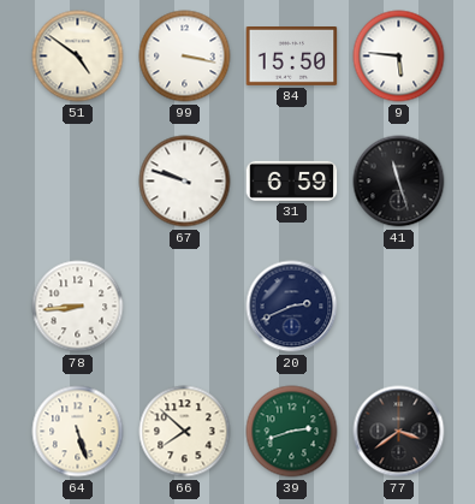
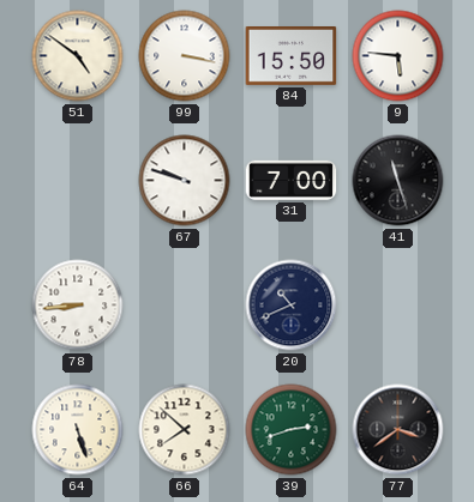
31: 6:59 -> 7:00 (292, 180)
20: 2:41 -> 10:41 (292, 306)
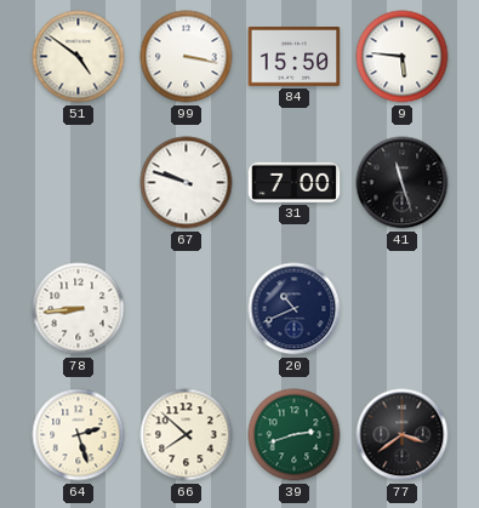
64: 5:27 -> 2:27 (79, 435)
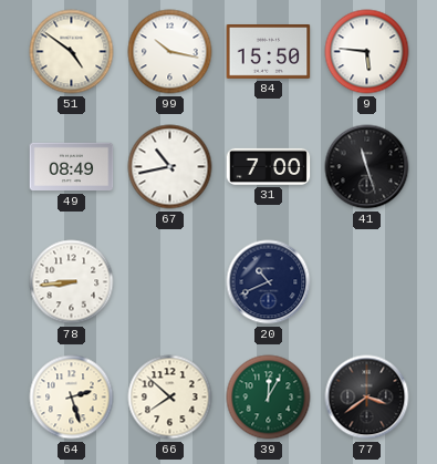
99: 3:17 -> 10:17 (170, 52)
49: none -> 08:49 (72, 167)
67: 9:48 -> 10:43 (170, 167)
39: 2:42 -> 12:05 (269, 398)
